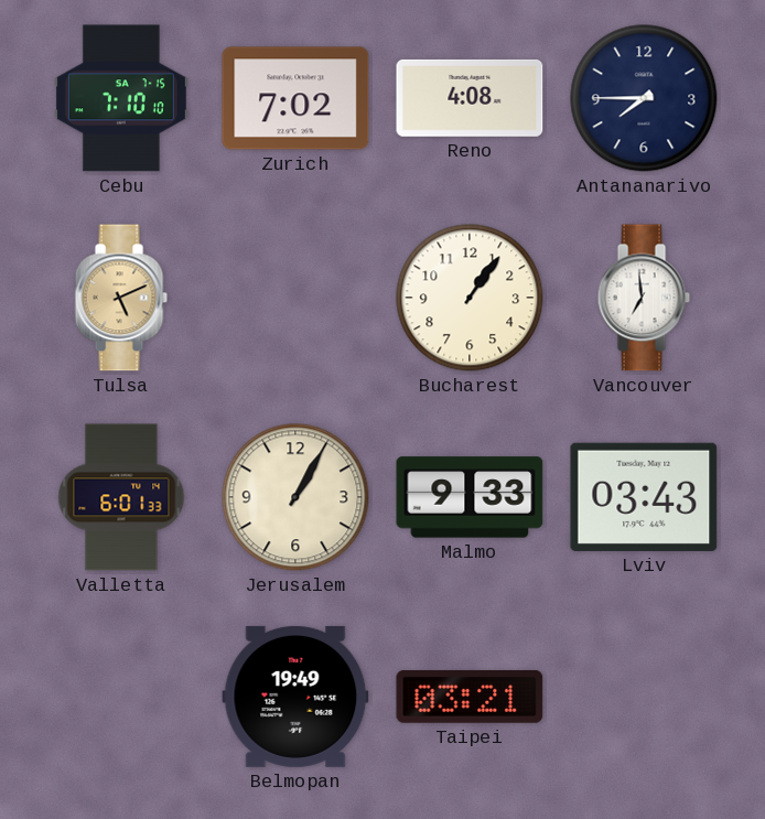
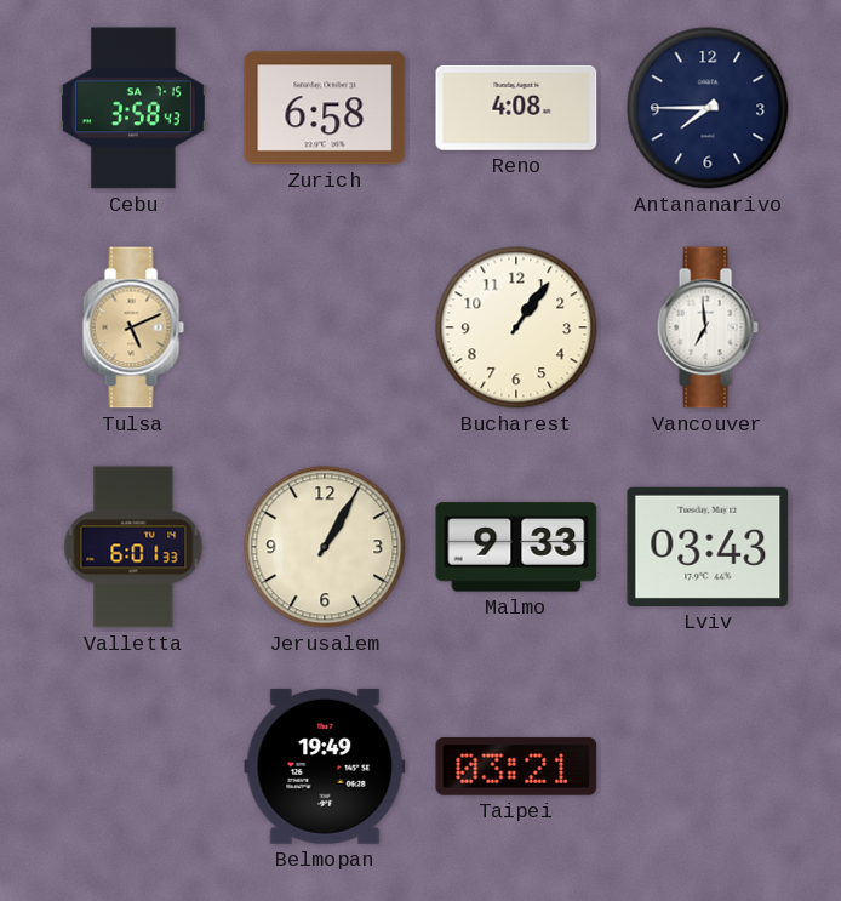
Cebu: 7:10 -> 3:58 (133, 108)
Zurich: 7:02 -> 6:58 (325, 108)
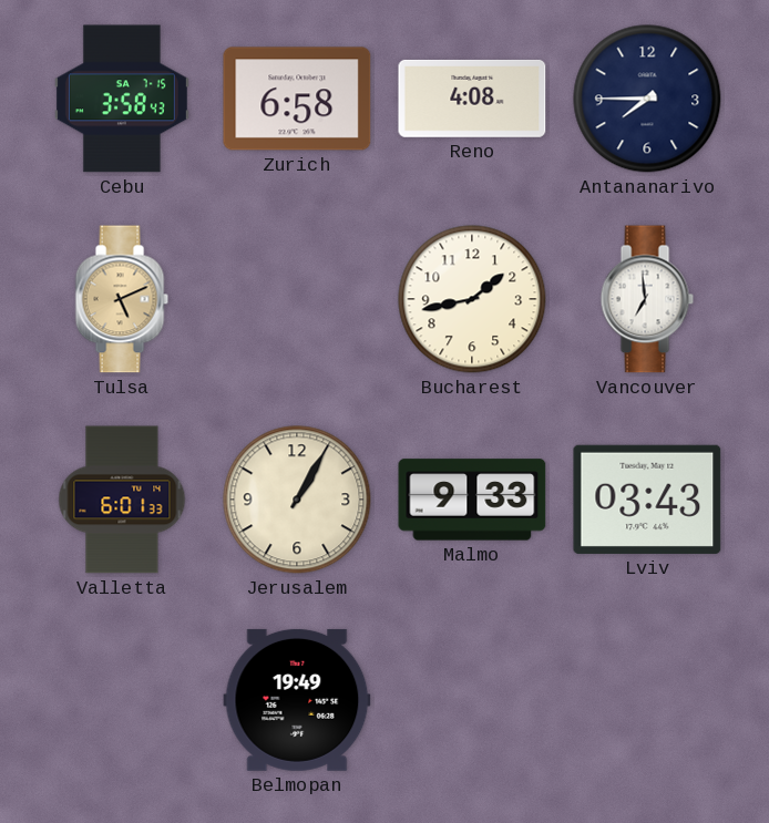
Bucharest: 1:06 -> 1:43 (472, 299)
Taipei: 03:21 -> none (516, 766)
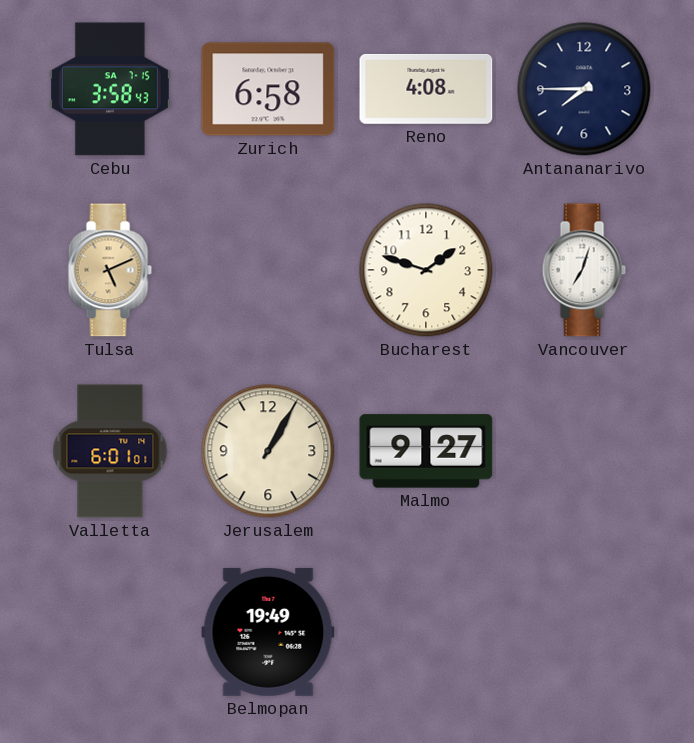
Bucharest: 1:43 -> 1:48 (426, 270)
Vancouver: 6:59 -> 7:03 (584, 270)
Valletta: 6:01:33 -> 6:01:01 (110, 451)
Malmo: 9:33 -> 9:27 (426, 451)
Lviv: 03:43 -> none (647, 500)
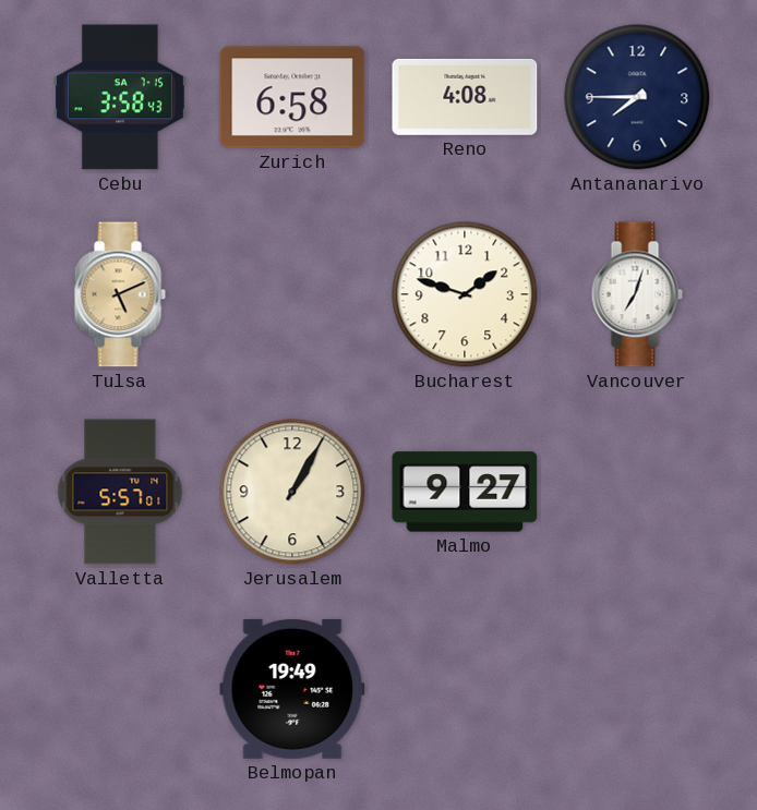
Valletta: 6:01 -> 5:57 (120, 492)
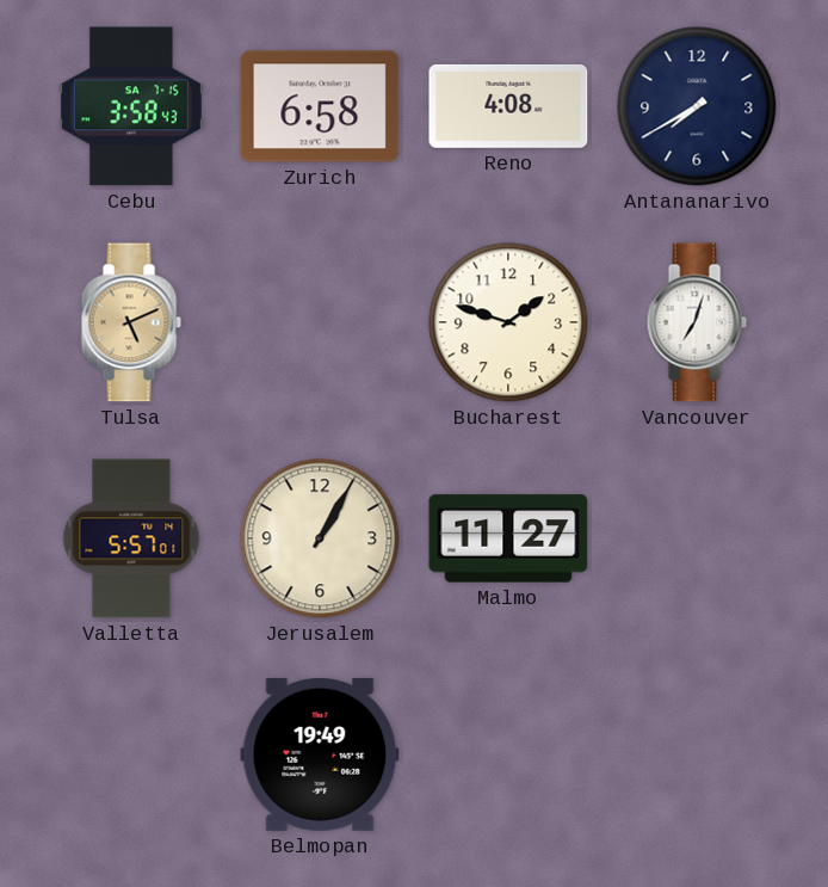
Antananarivo: 7:45 -> 7:40 (697, 106)
Malmo: 9:27 -> 11:27 (508, 538)
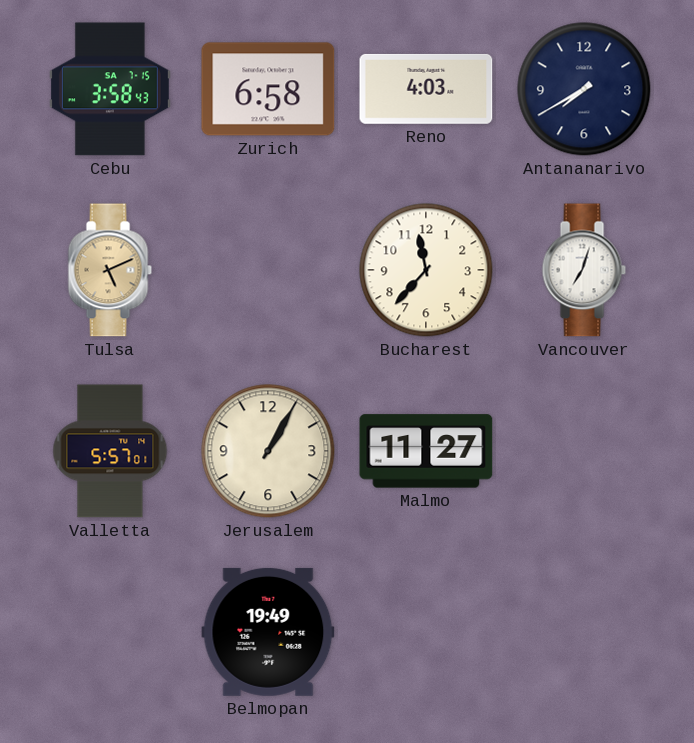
Reno: 4:08 -> 4:03 (426, 89)
Bucharest: 1:48 -> 11:37 (426, 270)
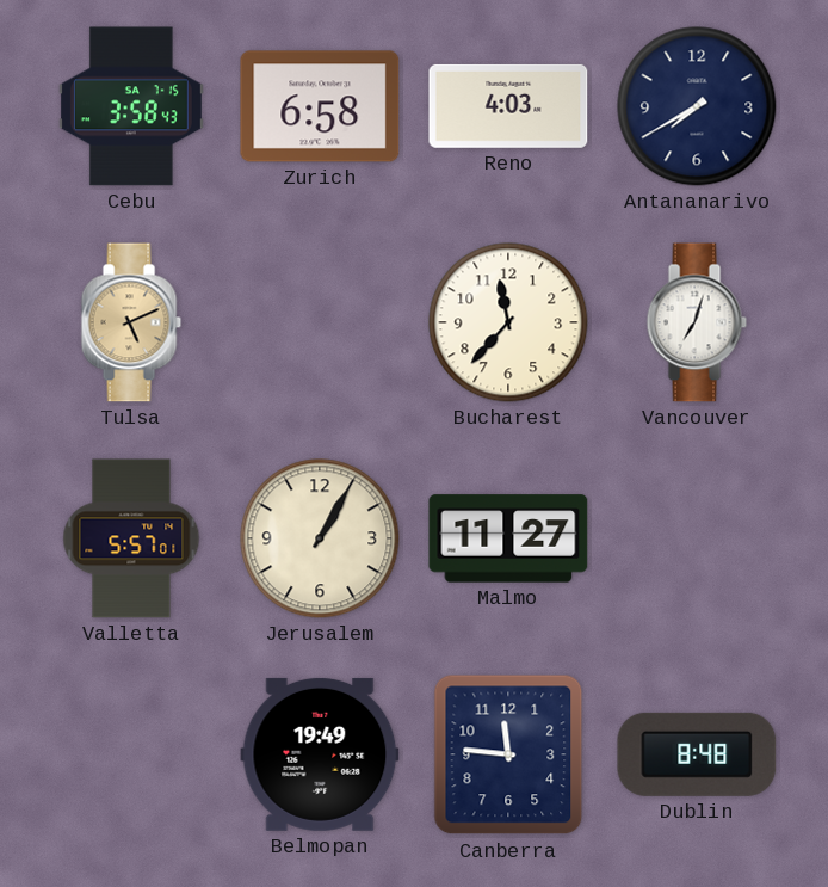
Canberra: none -> 11:46 (508, 754)
Dublin: none -> 8:48 (697, 754)
